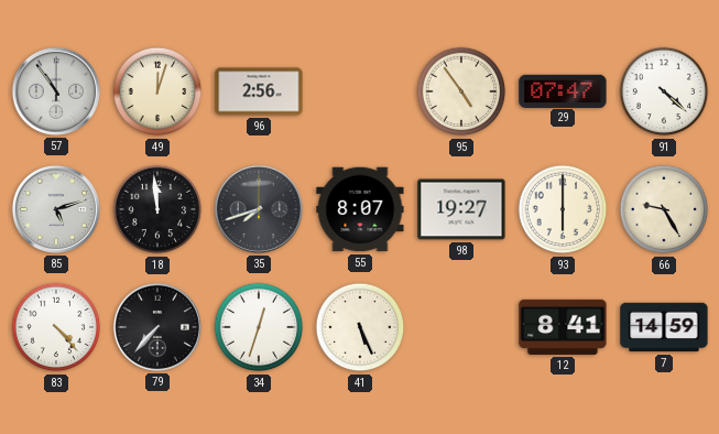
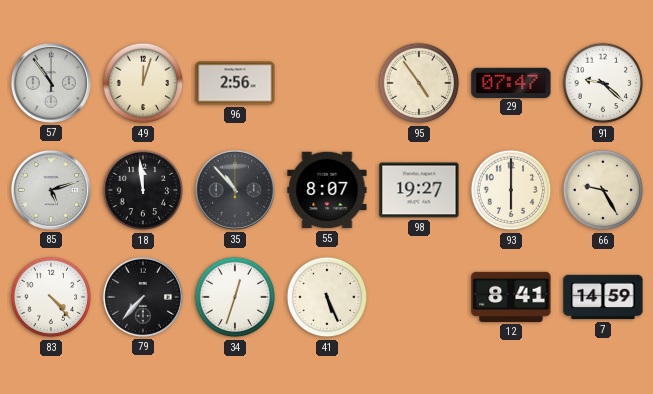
91: 4:22 -> 9:22 (603, 83)
35: 7:42 -> 10:53 (235, 190)
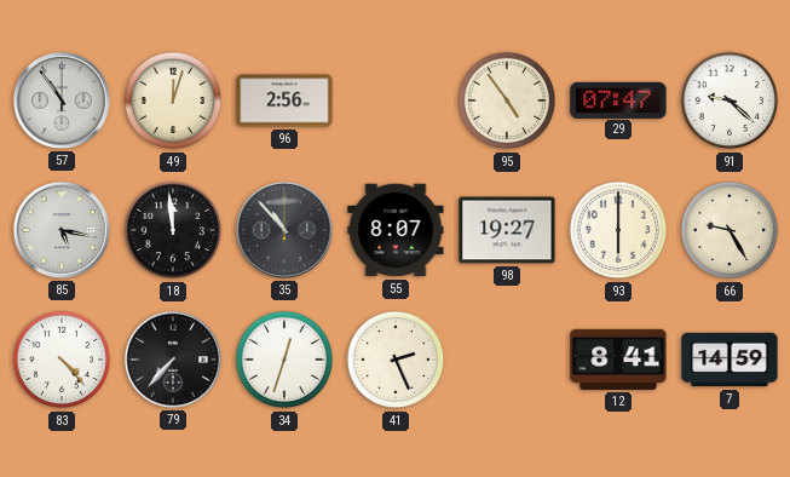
85: 5:12 -> 5:17 (62, 230)
41: 5:26 -> 2:26 (396, 360)
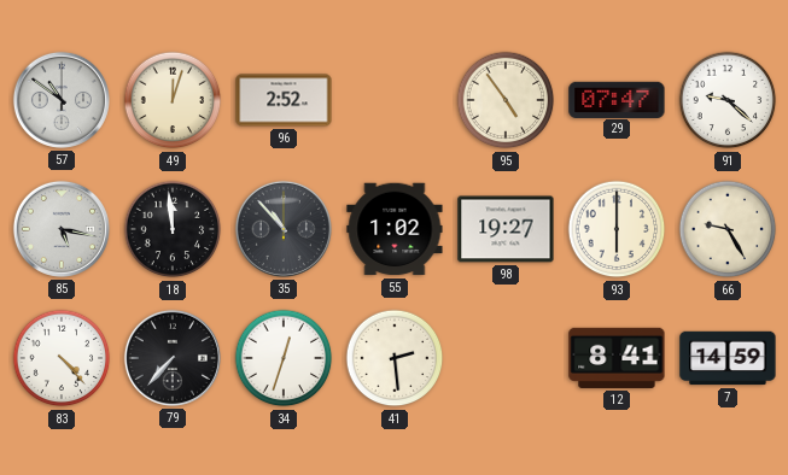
57: 10:54 -> 10:51 (62, 100)
96: 2:56 -> 2:52 (284, 100)
55: 8:07 -> 1:02 (395, 229)
41: 2:26 -> 2:29 (395, 358)
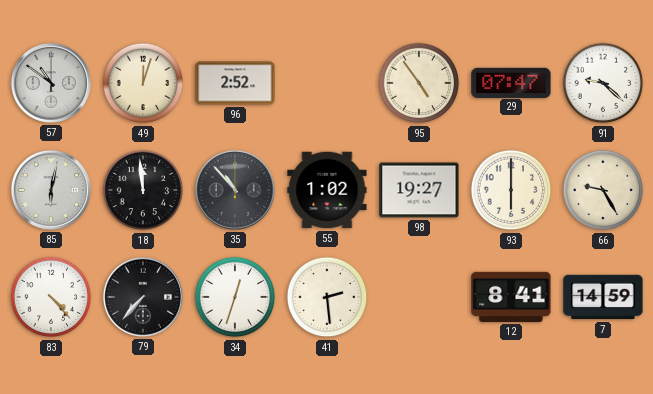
85: 5:17 -> 6:02 (51, 190)
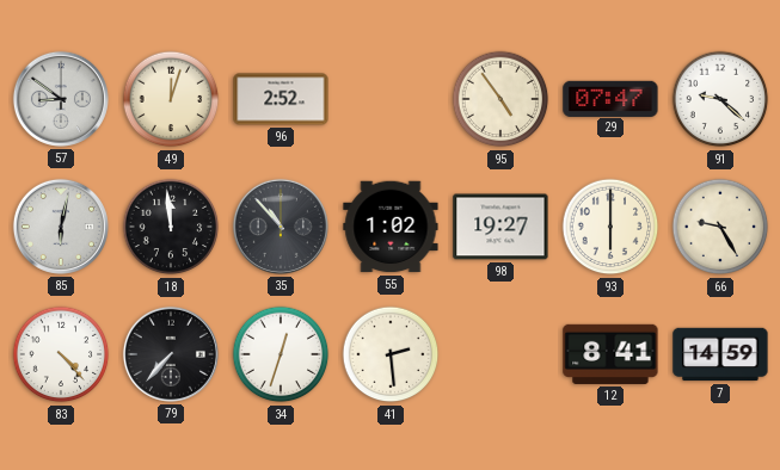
57: 10:51 -> 8:51 (61, 99)
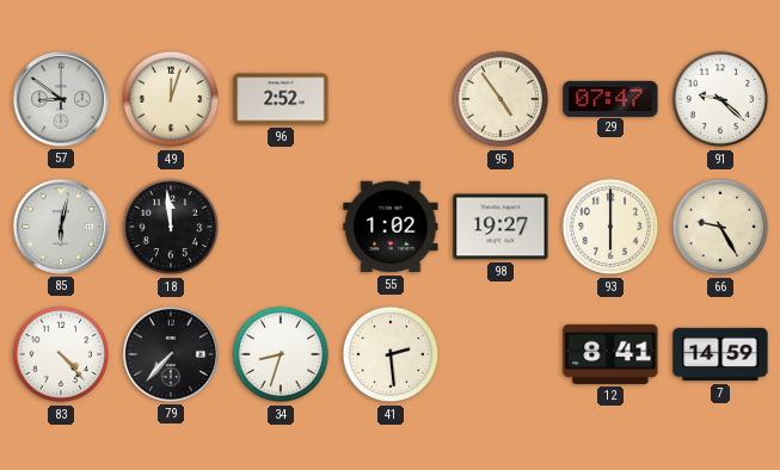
35: 10:53 -> none (281, 227)
34: 12:33 -> 8:33 (281, 354)
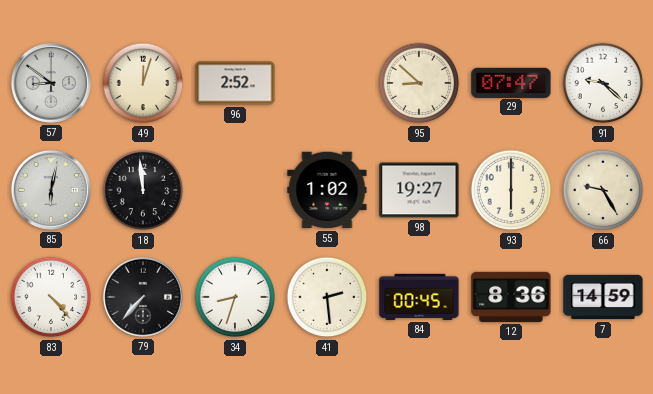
95: 4:54 -> 8:52 (419, 83)
84: none -> 00:45 (419, 297)
12: 8:41 -> 8:36 (511, 297)
